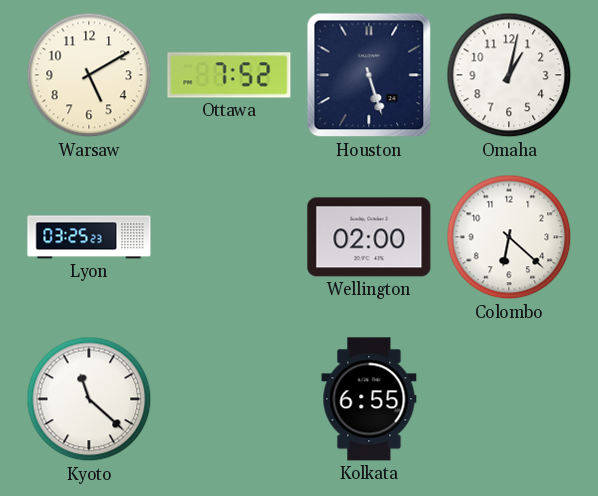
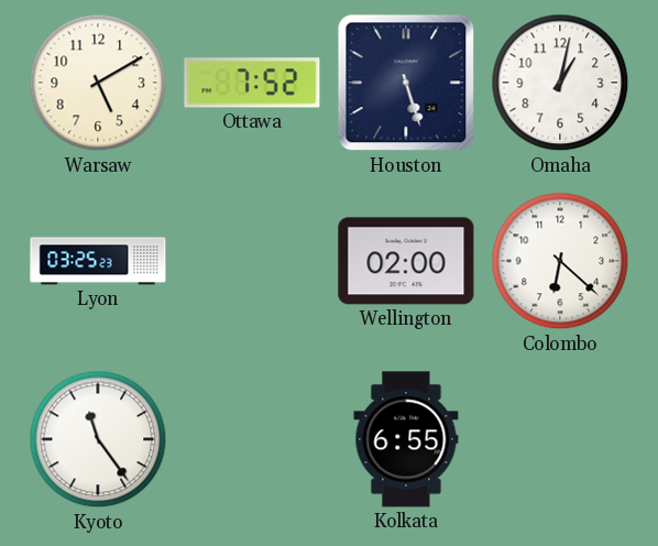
Kyoto: 11:22 -> 11:24 (98, 439)
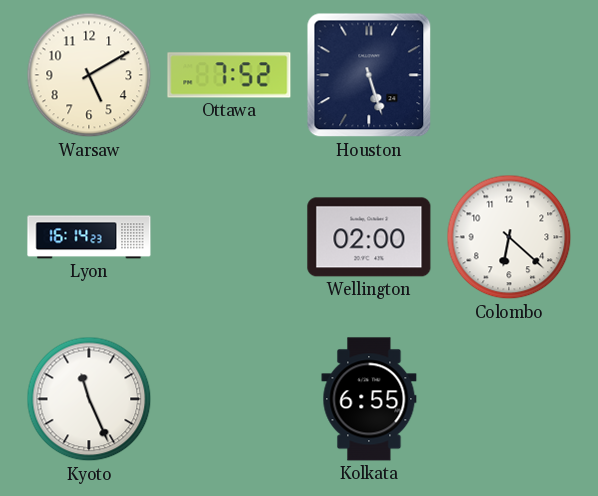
Omaha: 1:02 -> none (560, 83)
Lyon: 03:25 -> 16:14 (89, 237)
Kyoto: 11:24 -> 11:26 (89, 399)
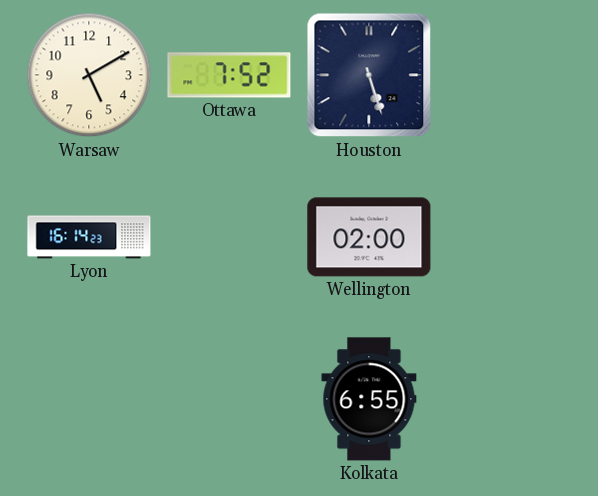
Colombo: 6:22 -> none (509, 237)
Kyoto: 11:26 -> none (89, 399)
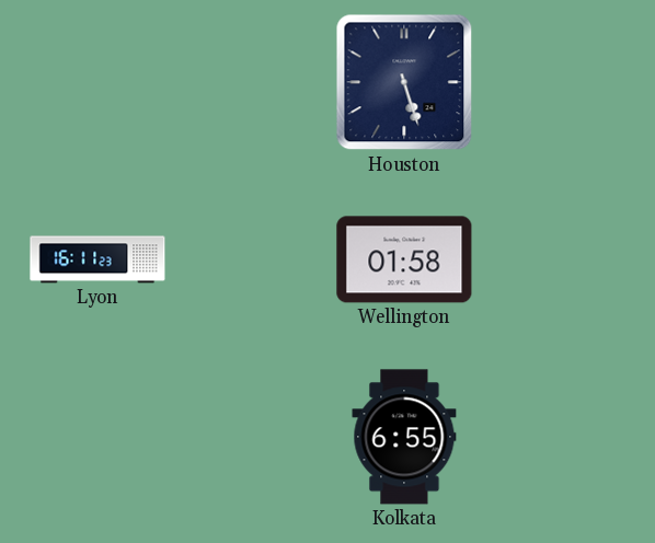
Warsaw: 5:10 -> none (89, 75)
Ottawa: 7:52 -> none (229, 75)
Lyon: 16:14 -> 16:11 (97, 259)
Wellington: 02:00 -> 01:58 (404, 259)
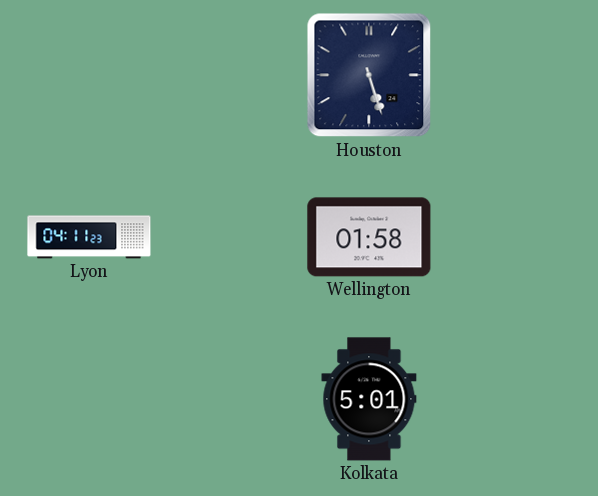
Lyon: 16:11 -> 04:11 (89, 237)
Kolkata: 6:55 -> 5:01 (369, 399)
